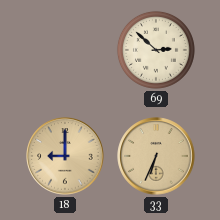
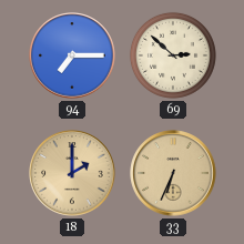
94: none -> 7:15 (72, 55)
18: 9:00 -> 2:00 (72, 173)
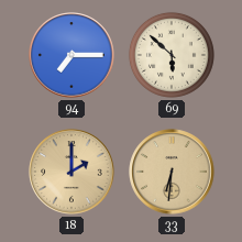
69: 2:52 -> 5:52 (172, 55)
33: 6:34 -> 6:31 (172, 172)
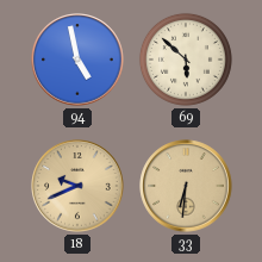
94: 7:15 -> 4:58 (77, 60)
18: 2:00 -> 9:41 (77, 186)
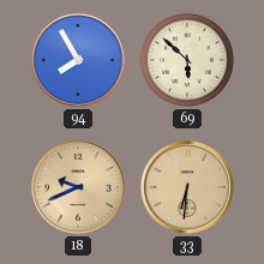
94: 4:58 -> 7:55 (78, 60)
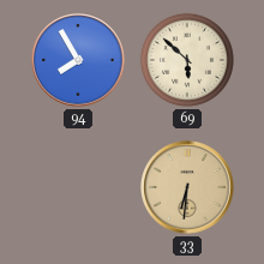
18: 9:41 -> none (78, 187)
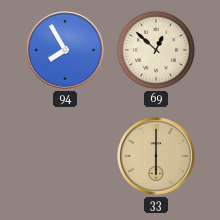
69: 5:52 -> 12:52 (156, 50)
33: 6:31 -> 6:00 (156, 156)
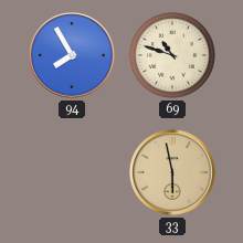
69: 12:52 -> 10:48 (172, 55)
33: 6:00 -> 5:58 (172, 172)
